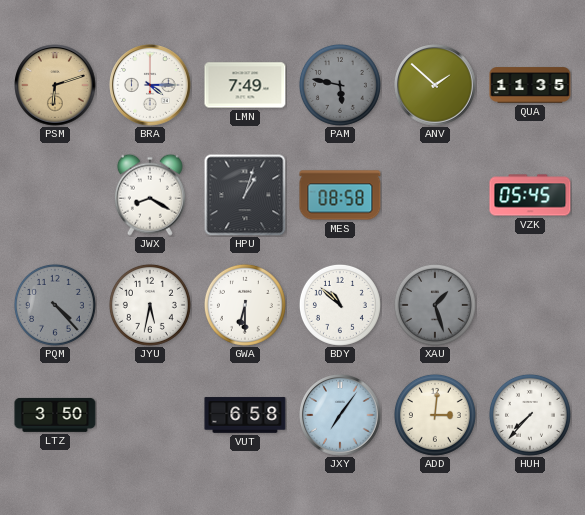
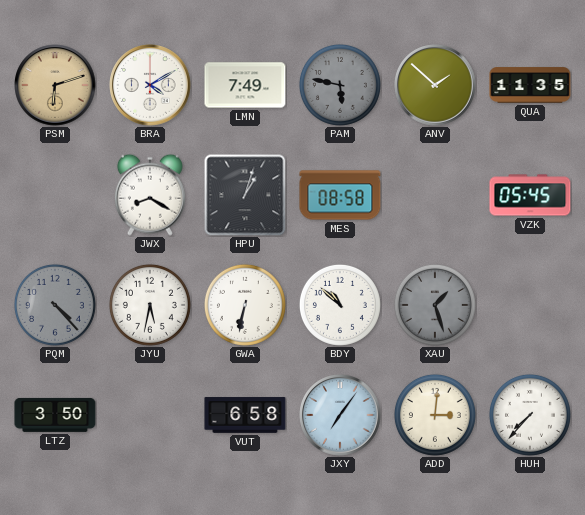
BRA: 4:15 -> 4:10 (150, 85)
GWA: 6:30 -> 6:32 (245, 305)
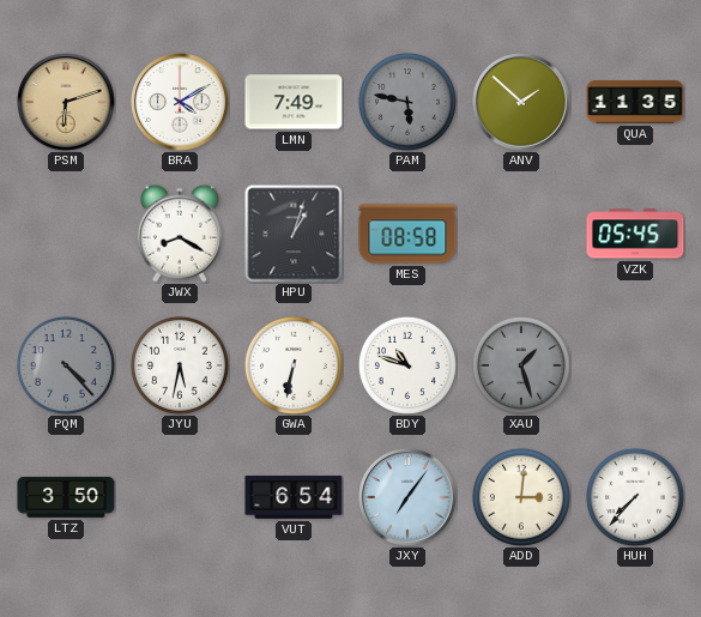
BDY: 10:52 -> 10:48 (407, 365)
VUT: 6:58 -> 6:54 (294, 497)
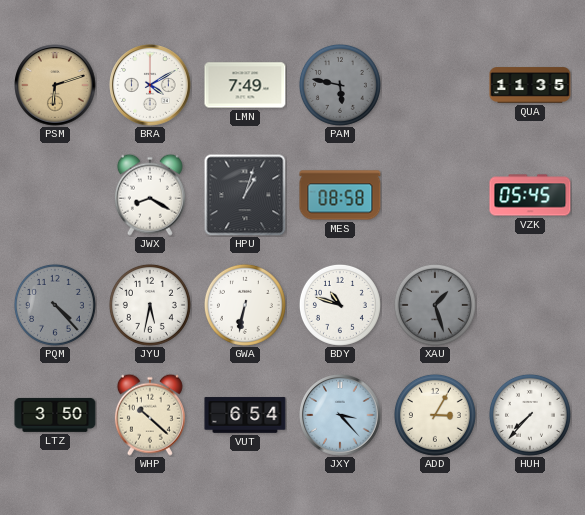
ANV: 1:52 -> none (521, 102)
WHP: none -> 10:22 (150, 415)
JXY: 7:06 -> 3:23 (340, 415)
ADD: 3:01 -> 3:05 (435, 415)
